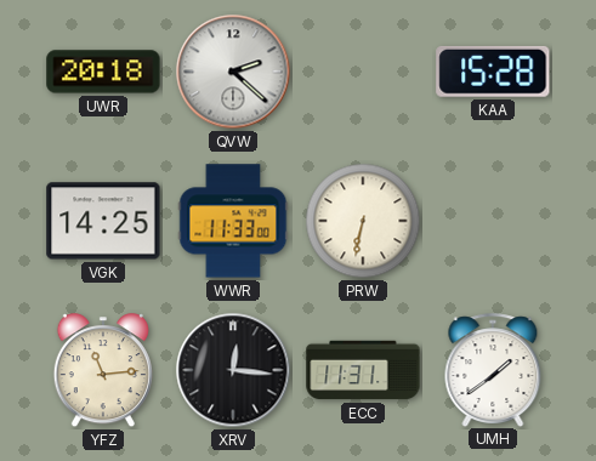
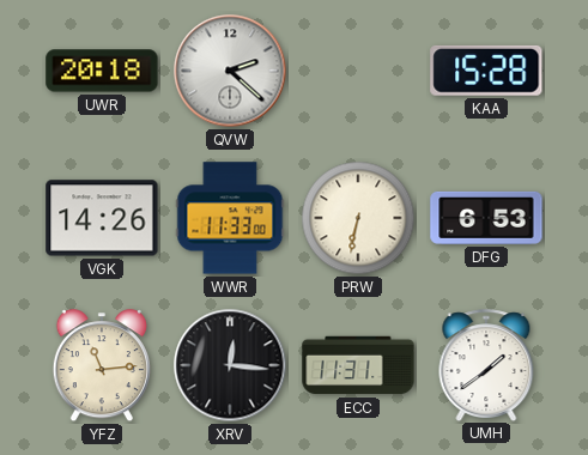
VGK: 14:25 -> 14:26 (102, 218)
DFG: none -> 6:53 (486, 218)
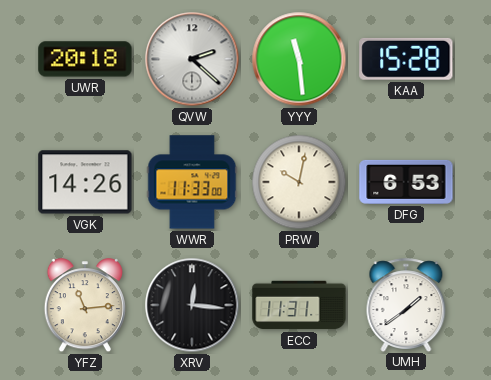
YYY: none -> 11:29 (299, 59)
PRW: 6:32 -> 10:02 (299, 182)
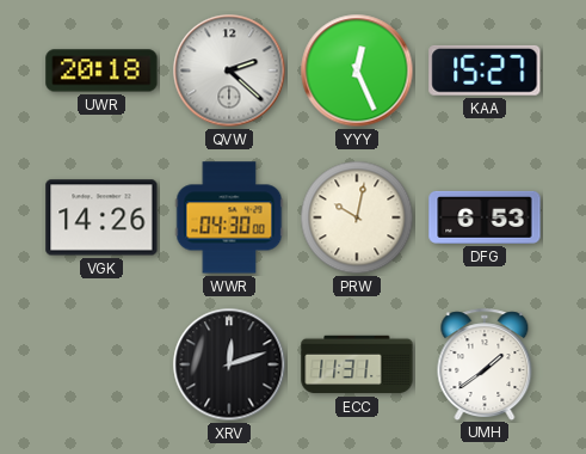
YYY: 11:29 -> 12:26 (357, 70)
KAA: 15:28 -> 15:27 (485, 70)
WWR: 11:33 -> 04:30 (229, 217)
YFZ: 11:14 -> none (85, 306)
XRV: 12:16 -> 12:12 (229, 364)
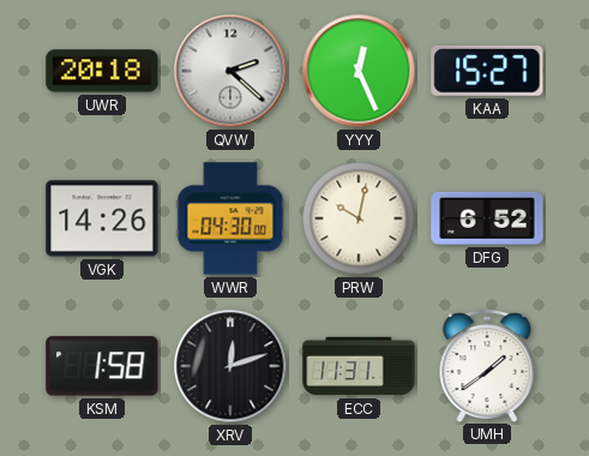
DFG: 6:53 -> 6:52 (487, 218)
KSM: none -> 1:58 (102, 366)
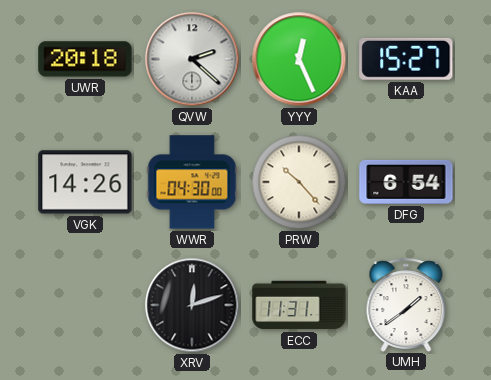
PRW: 10:02 -> 10:23 (299, 182)
DFG: 6:52 -> 6:54 (406, 182)
KSM: 1:58 -> none (102, 366)
